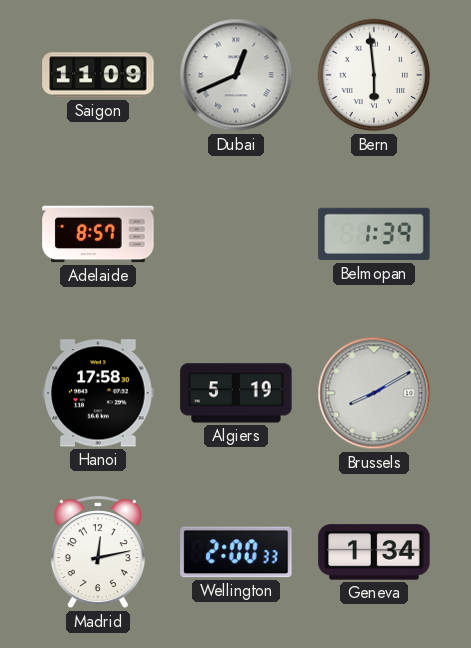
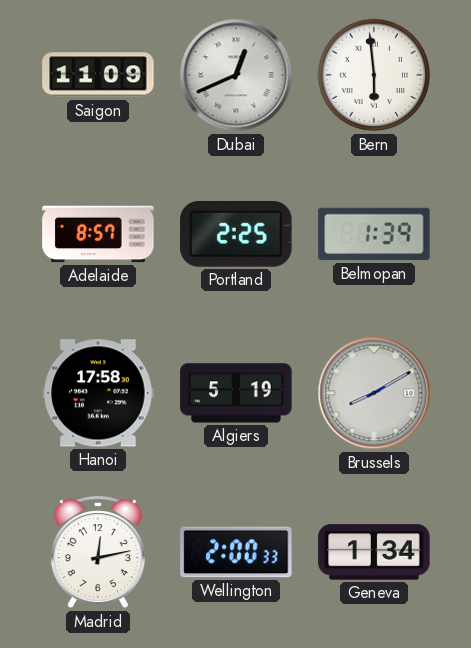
Portland: none -> 2:25 (236, 234)
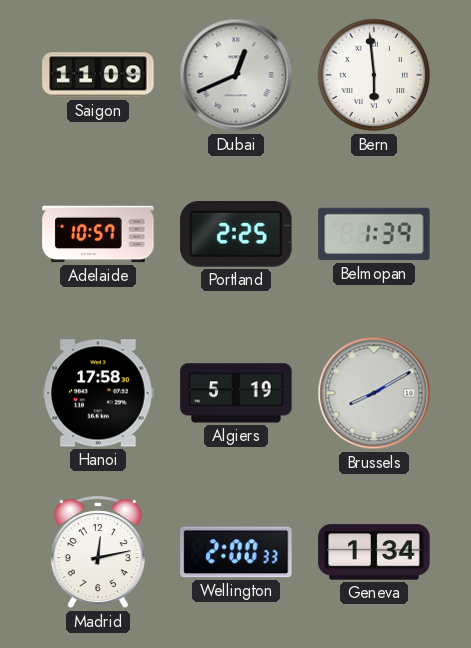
Adelaide: 8:57 -> 10:57 (98, 234)
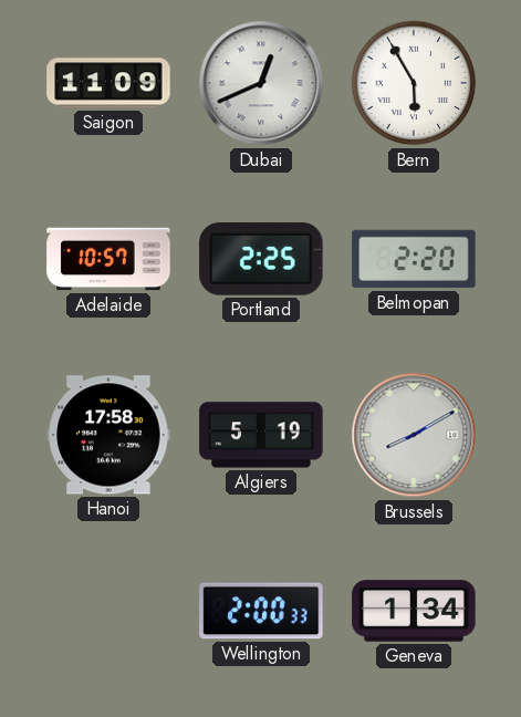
Bern: 5:59 -> 5:55 (414, 83)
Belmopan: 1:39 -> 2:20 (414, 259)
Madrid: 12:13 -> none (98, 553)
